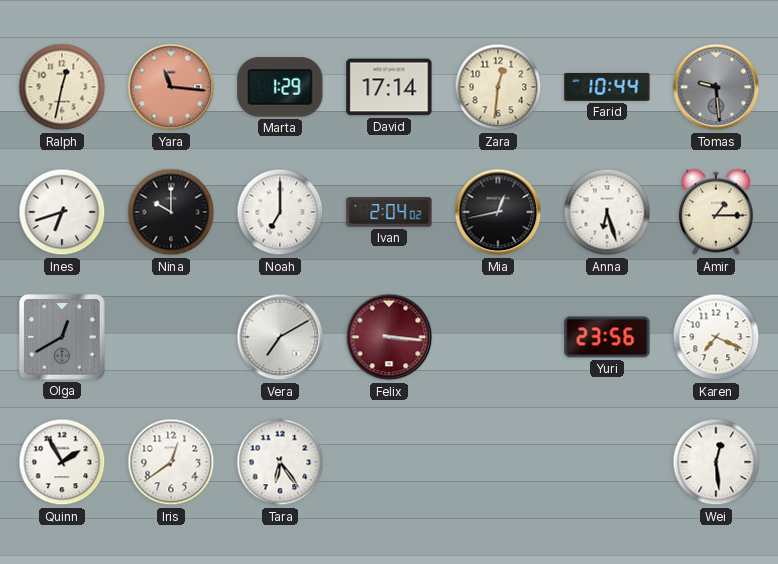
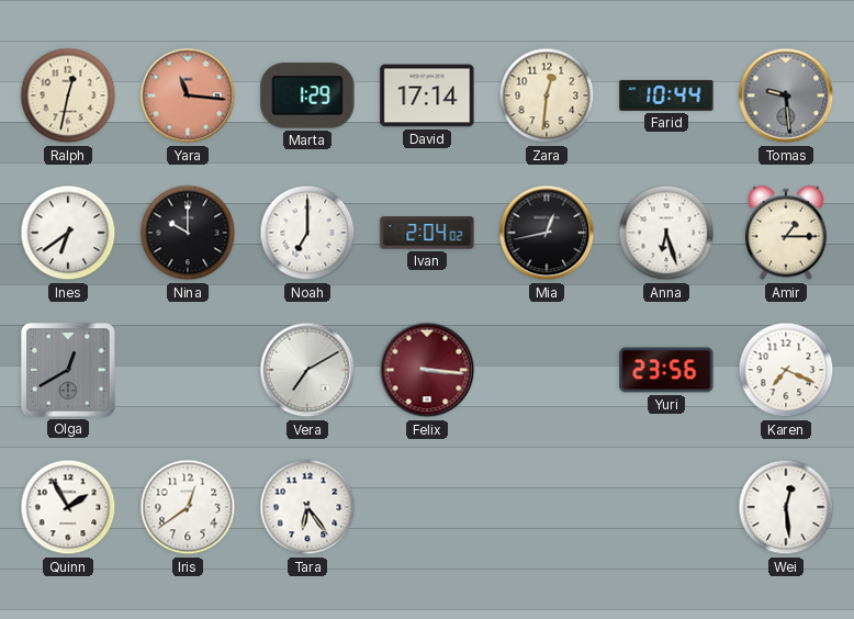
Ines: 6:42 -> 6:39 (68, 233)
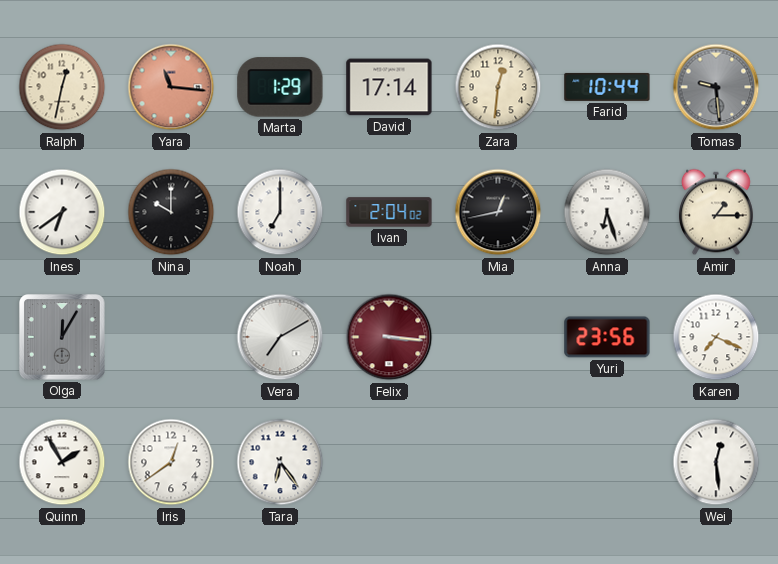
Olga: 12:40 -> 12:05 (62, 337)
